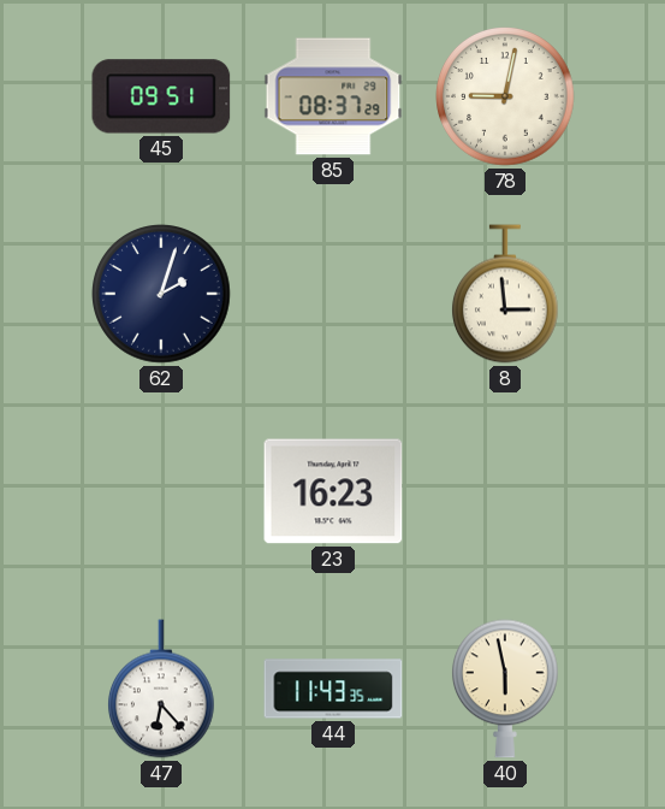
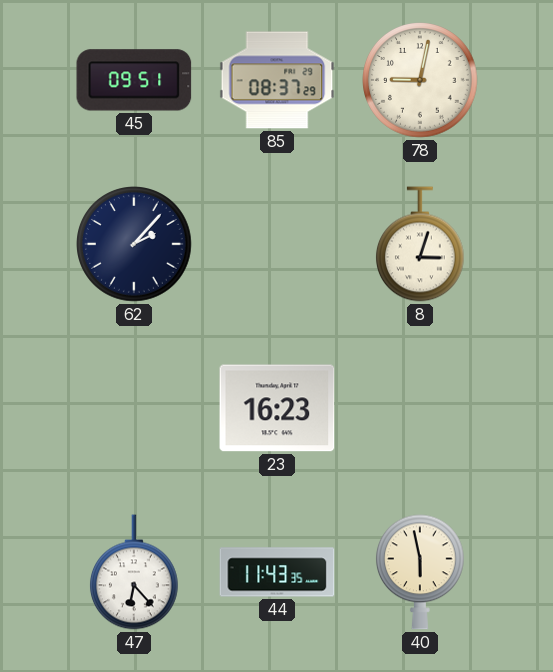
62: 2:03 -> 2:07 (135, 245)
8: 2:59 -> 3:03 (421, 244)
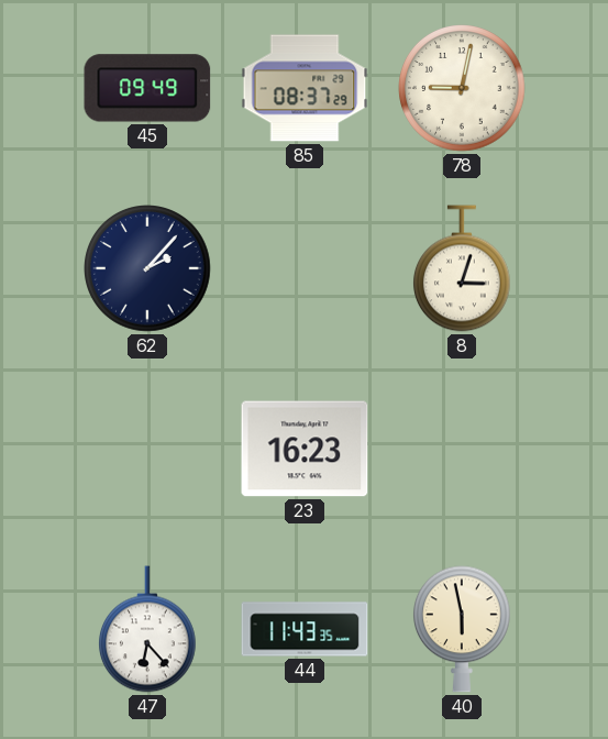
45: 09:51 -> 09:49 (147, 88)
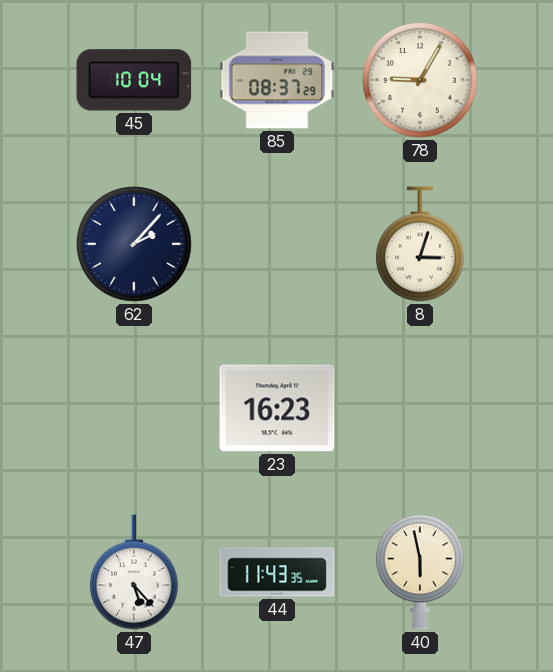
45: 09:49 -> 10:04 (134, 80)
78: 9:02 -> 9:05 (421, 81)
47: 6:23 -> 5:23 (135, 572)
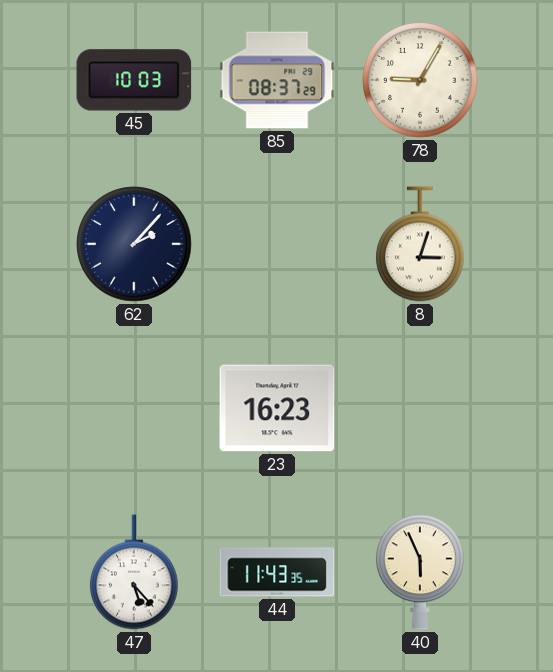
45: 10:04 -> 10:03 (134, 80)
40: 5:58 -> 5:56 (421, 572)
